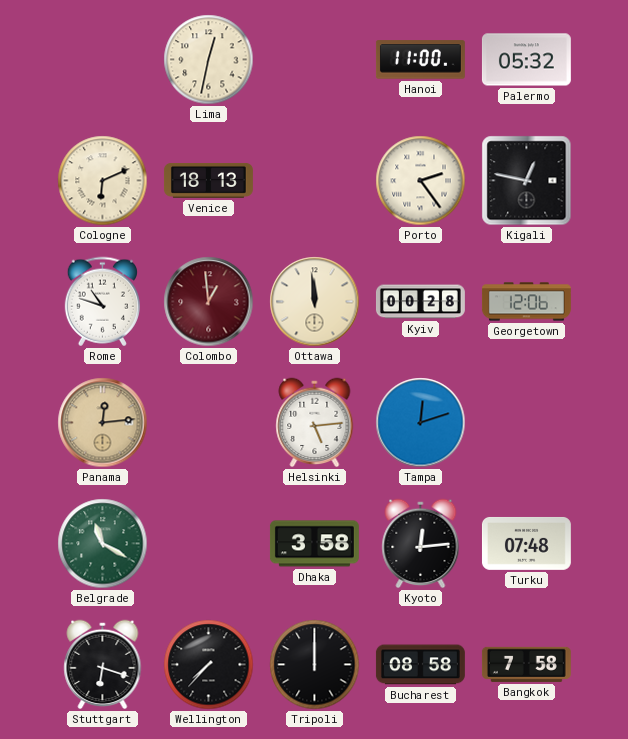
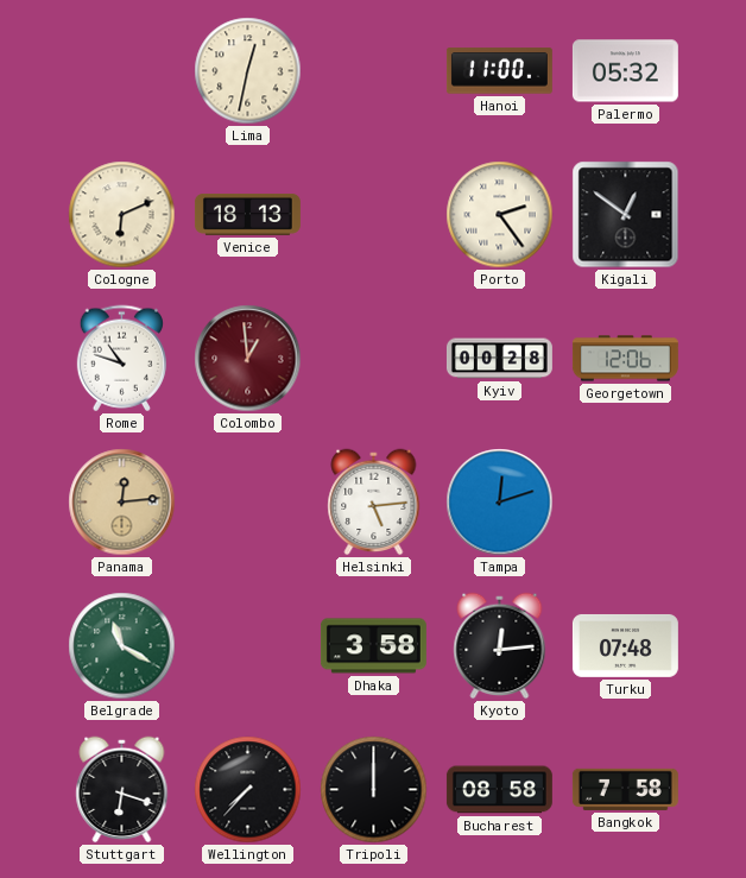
Kigali: 12:47 -> 12:51 (626, 215)
Ottawa: 11:59 -> none (315, 302)
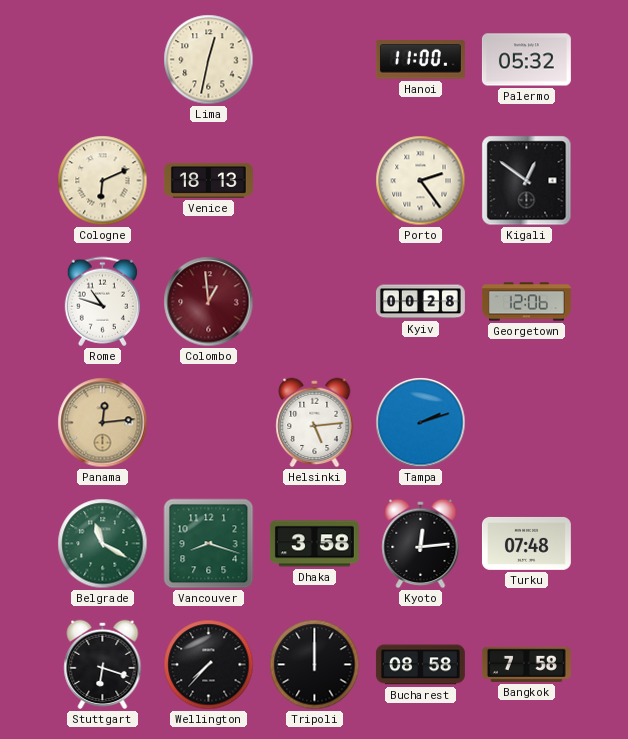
Tampa: 12:12 -> 2:12 (421, 423)
Vancouver: none -> 8:18 (209, 544)
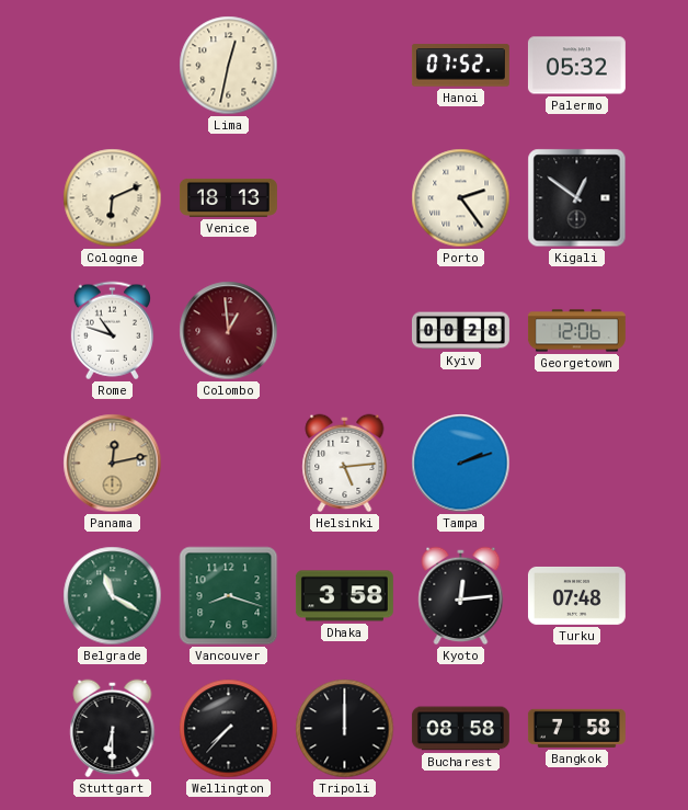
Hanoi: 11:00 -> 07:52 (460, 66)
Panama: 12:14 -> 12:13 (113, 464)
Stuttgart: 6:18 -> 6:30 (113, 729)
